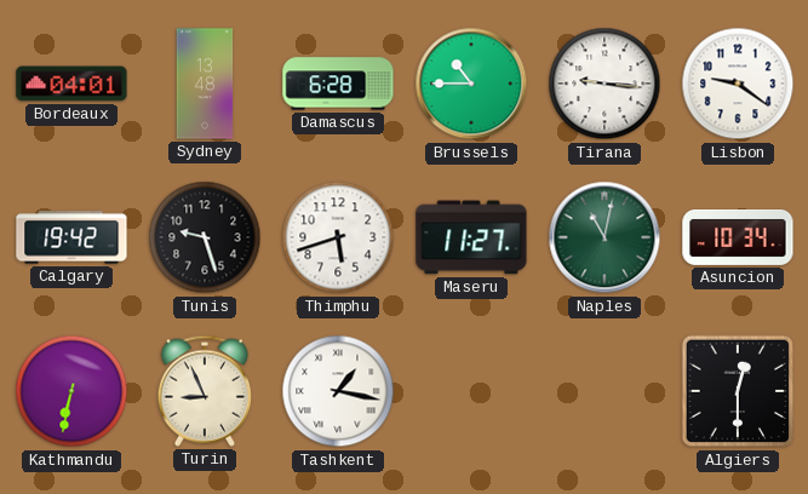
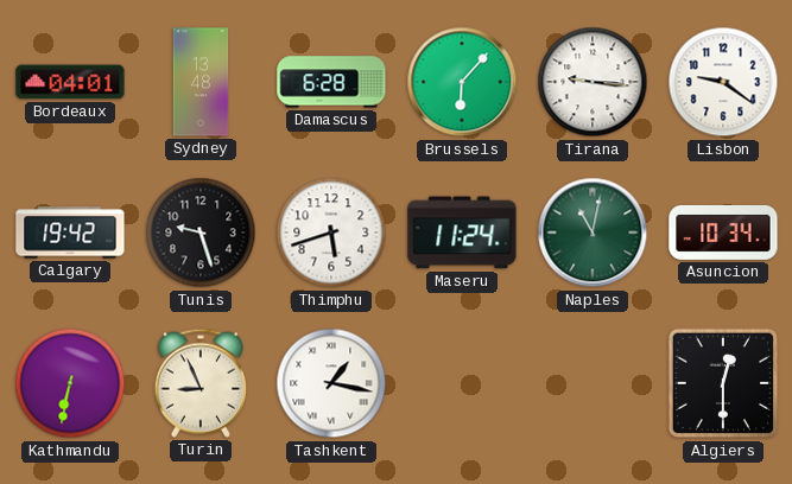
Brussels: 10:45 -> 6:07 (462, 82)
Maseru: 11:27 -> 11:24 (462, 233)
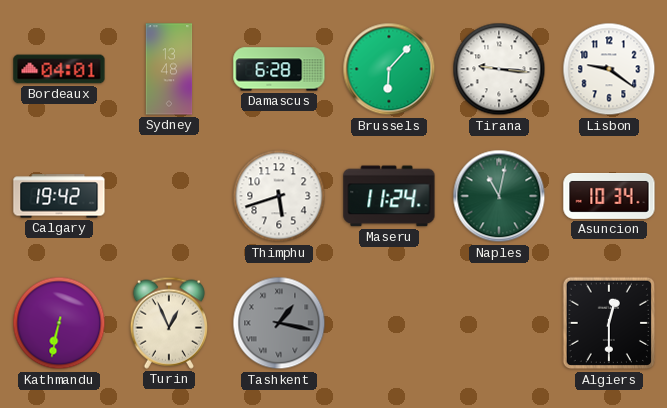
Tunis: 9:27 -> none (201, 233)
Turin: 8:56 -> 12:56 (169, 323)
Tashkent dial: white -> grey (279, 323)
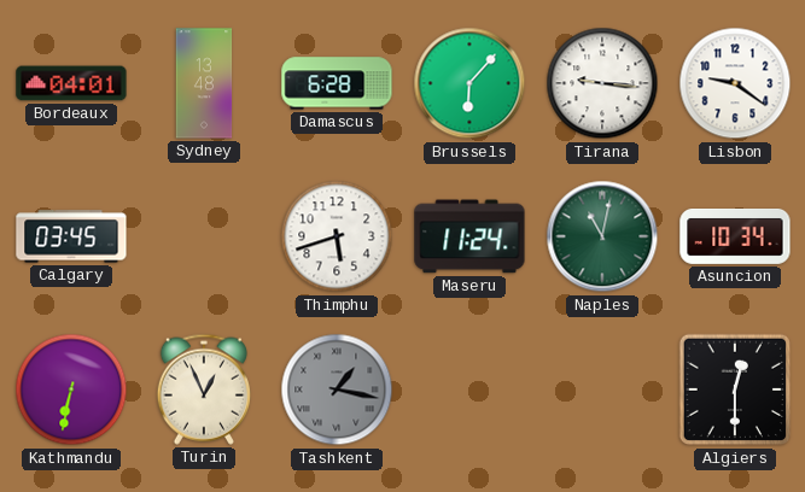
Calgary: 19:42 -> 03:45 (71, 236)
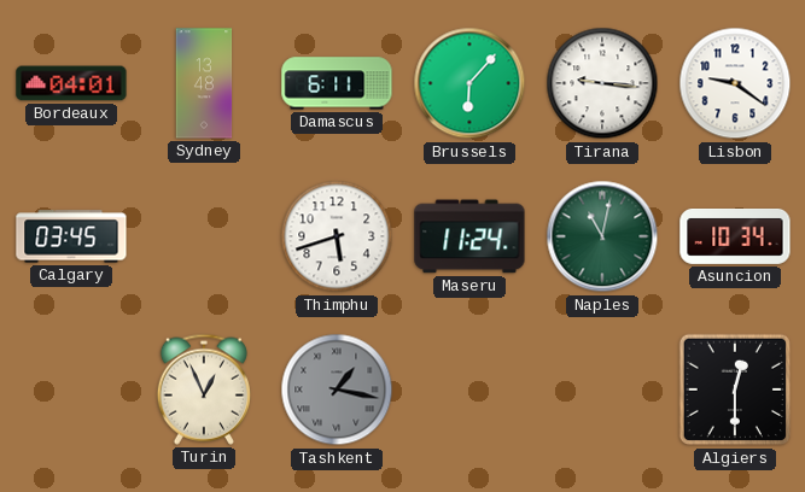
Damascus: 6:28 -> 6:11 (337, 83)
Kathmandu: 6:32 -> none (71, 389)
